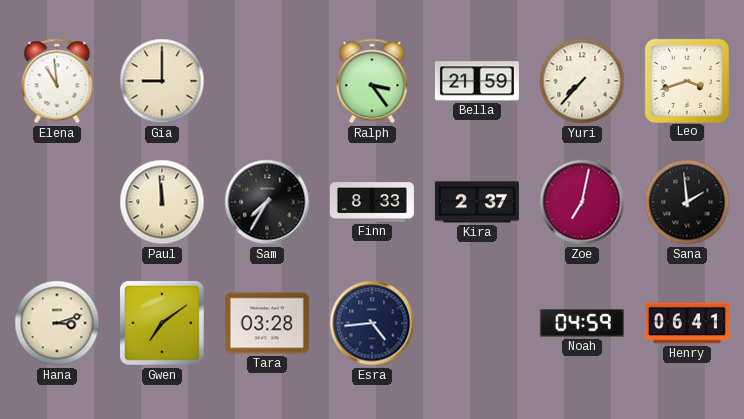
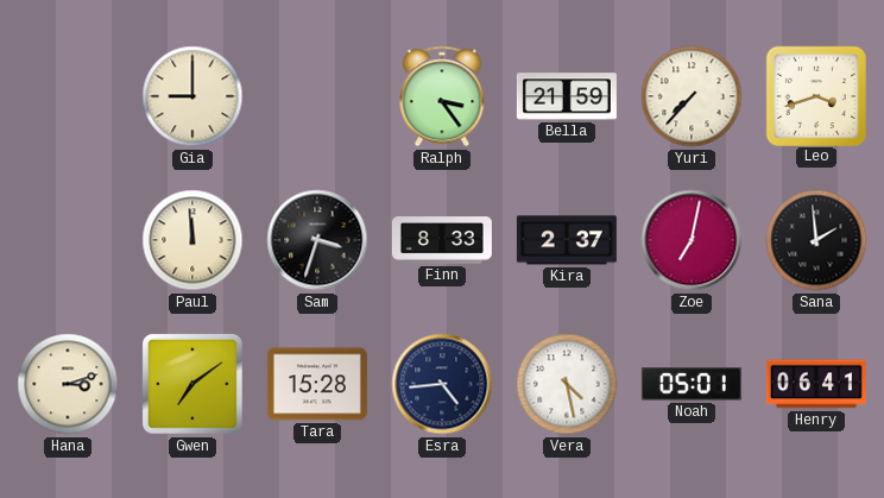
Elena: 10:59 -> none (57, 81)
Sam: 7:35 -> 3:33 (317, 240)
Tara: 03:28 -> 15:28 (317, 384)
Vera: none -> 4:28 (567, 384)
Noah: 04:59 -> 05:01 (692, 384)
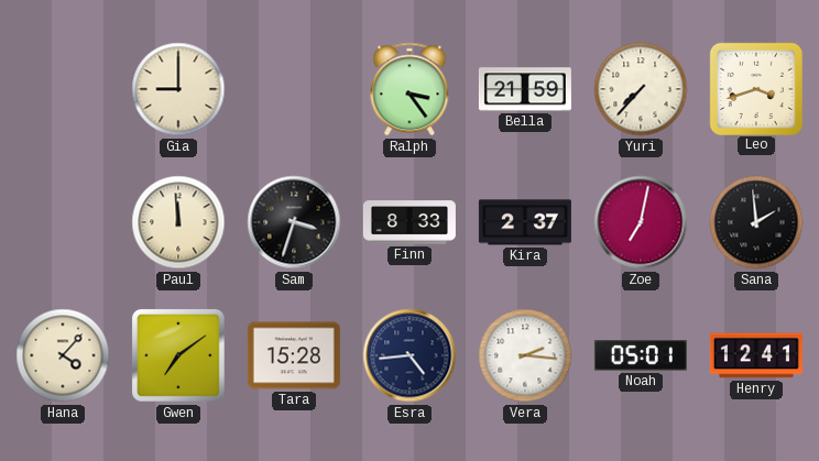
Hana: 3:12 -> 4:07 (63, 355)
Vera: 4:28 -> 2:16 (525, 355)
Henry: 06:41 -> 12:41 (756, 355)
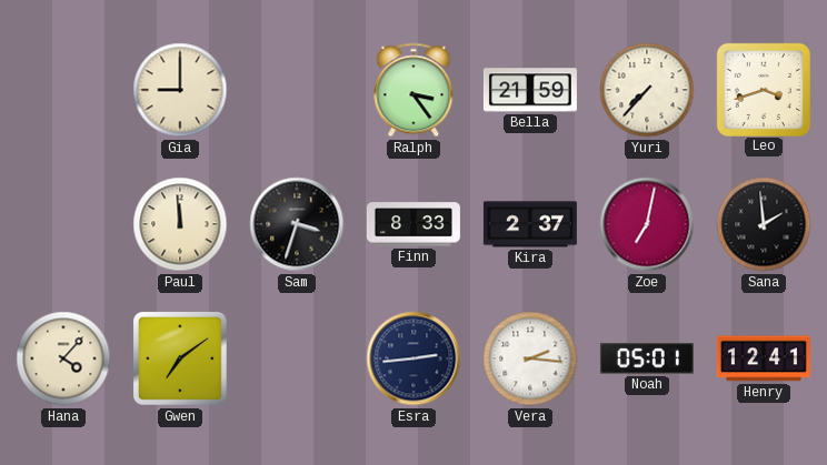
Tara: 15:28 -> none (294, 355)
Esra: 4:44 -> 2:44 (413, 358)
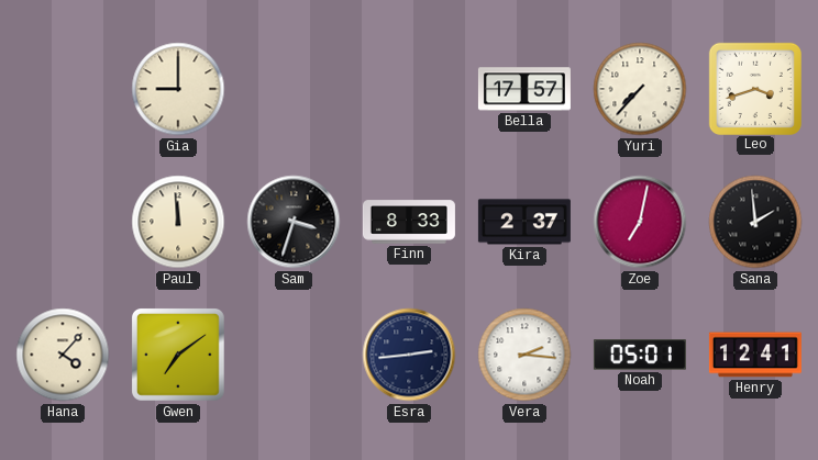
Ralph: 3:24 -> none (413, 90)
Bella: 21:59 -> 17:57 (524, 89)
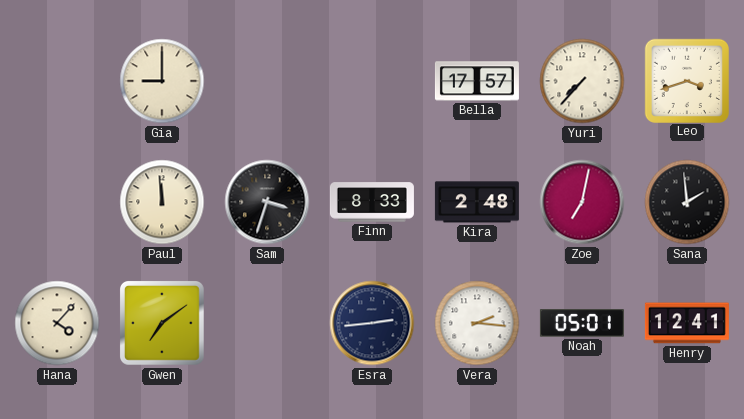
Kira: 2:37 -> 2:48 (477, 202)
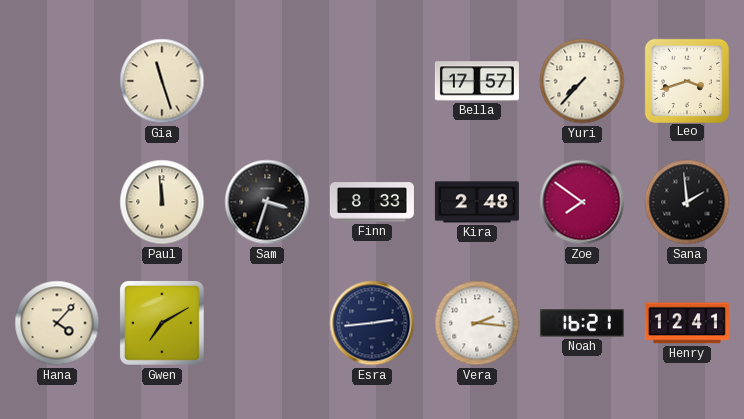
Gia: 9:00 -> 11:27 (162, 81)
Zoe: 7:02 -> 7:51 (582, 202)
Gwen: 7:09 -> 7:10 (163, 324)
Noah: 05:01 -> 16:21 (582, 323)
